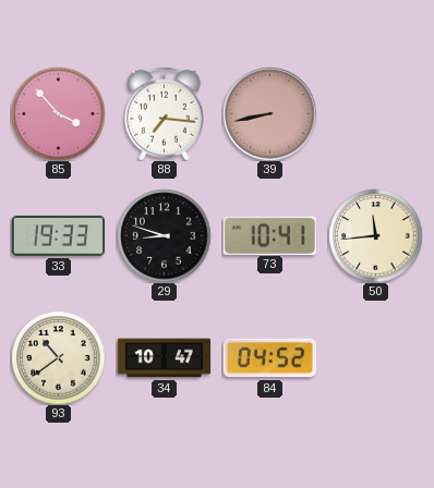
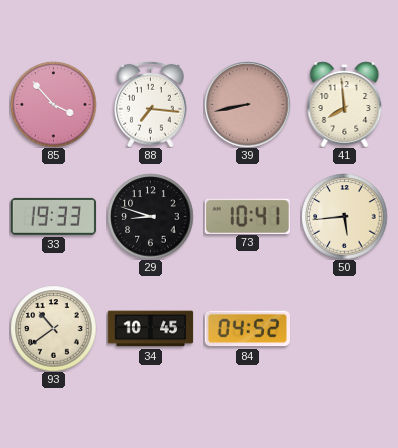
41: none -> 7:59 (345, 104)
50: 11:44 -> 5:44 (344, 216)
34: 10:47 -> 10:45 (150, 329)
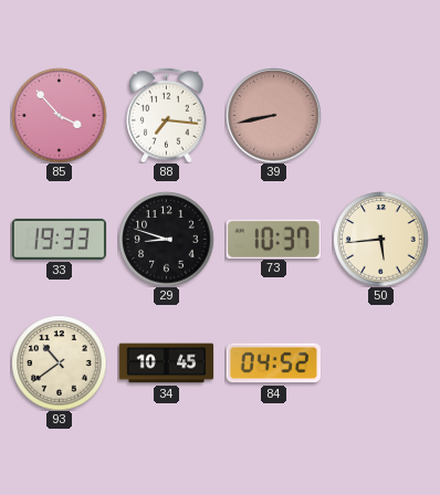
41: 7:59 -> none (345, 104)
73: 10:41 -> 10:37 (273, 239)
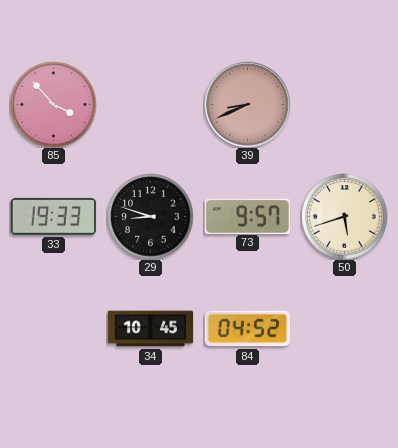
88: 7:16 -> none (167, 115)
39: 8:43 -> 8:41 (247, 104)
73: 10:37 -> 9:57 (247, 216)
50: 5:44 -> 5:42 (344, 216)
93: 10:39 -> none (59, 362)
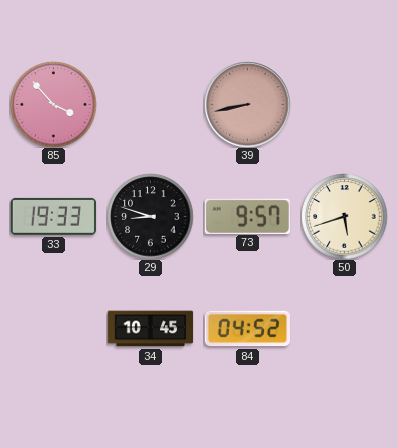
39: 8:41 -> 8:43 (247, 104)
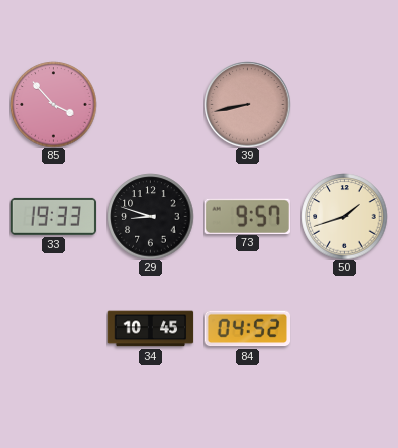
50: 5:42 -> 1:42 (344, 216)
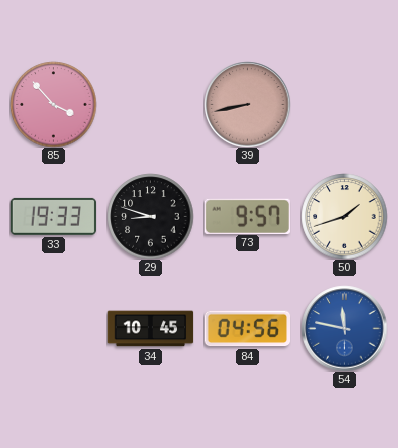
84: 04:52 -> 04:56 (247, 329)
54: none -> 11:47 (344, 328)
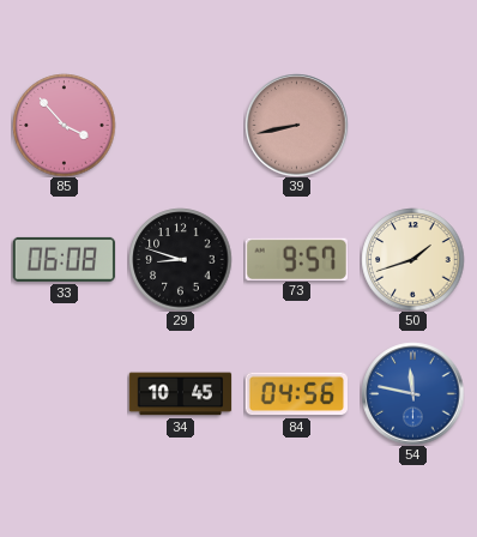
33: 19:33 -> 06:08 (64, 259)
